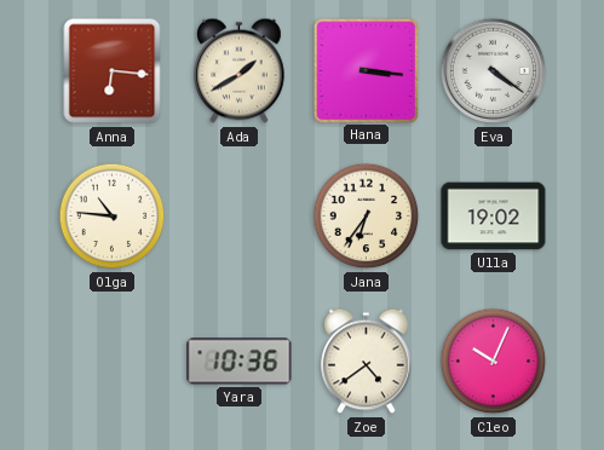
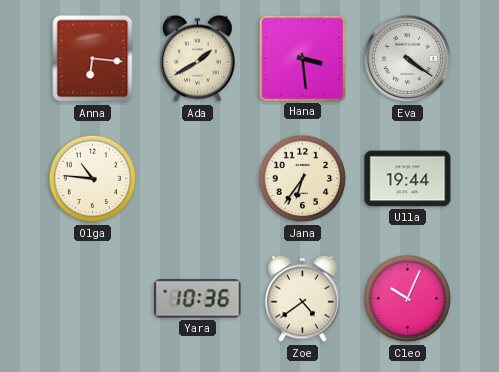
Hana: 3:16 -> 3:29 (302, 58)
Ulla: 19:02 -> 19:44 (408, 179)
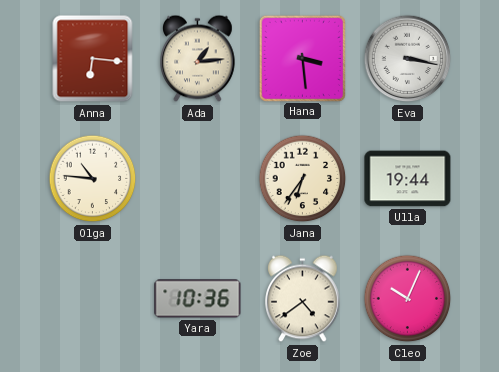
Ada: 1:40 -> 1:14 (198, 59)
Eva: 4:21 -> 3:17 (408, 59)
